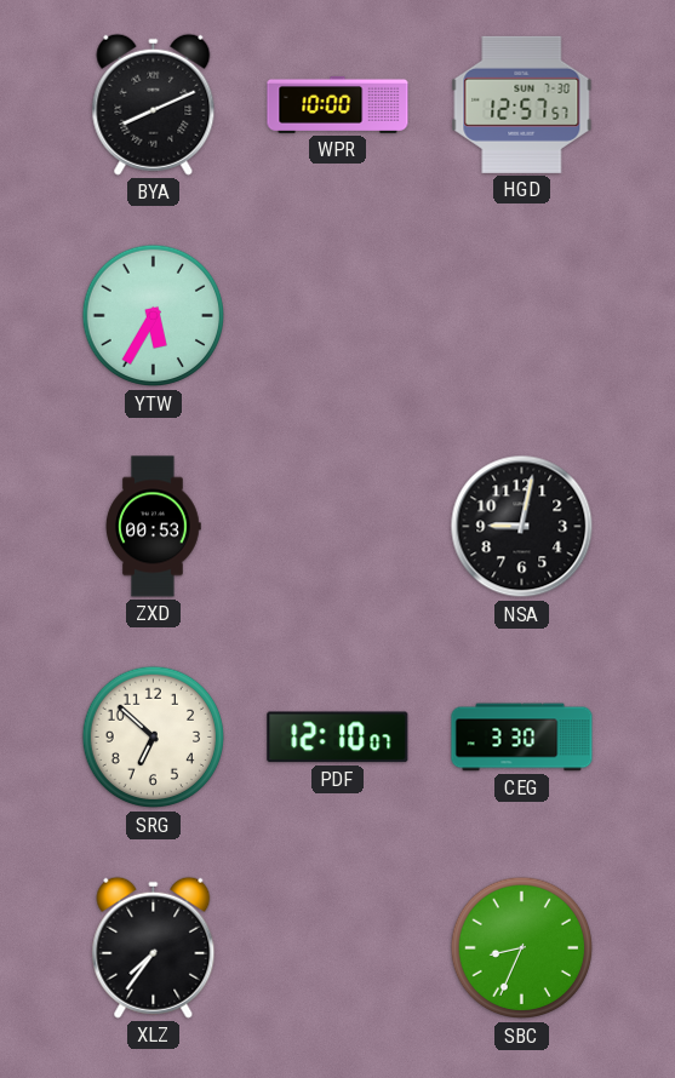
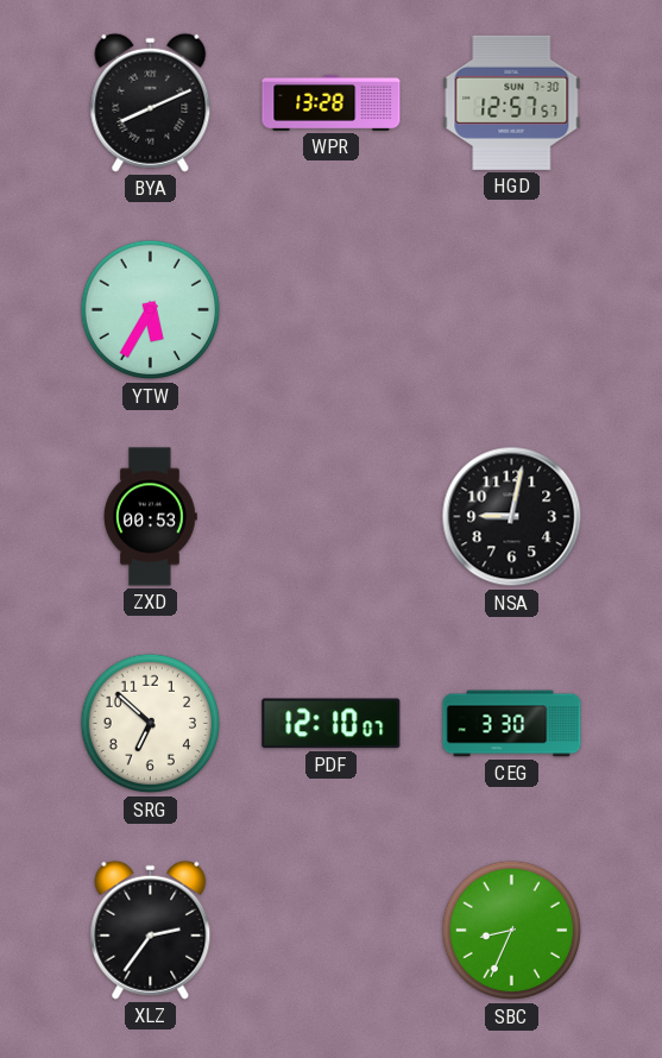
WPR: 10:00 -> 13:28 (332, 102)
XLZ: 7:36 -> 2:36 (151, 930)
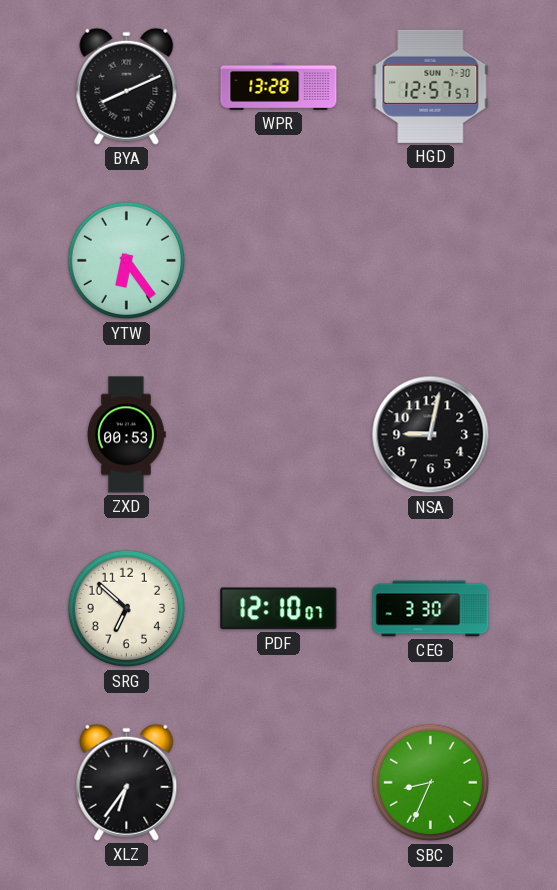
YTW: 5:35 -> 6:24 (127, 261)
XLZ: 2:36 -> 6:36 (127, 782)
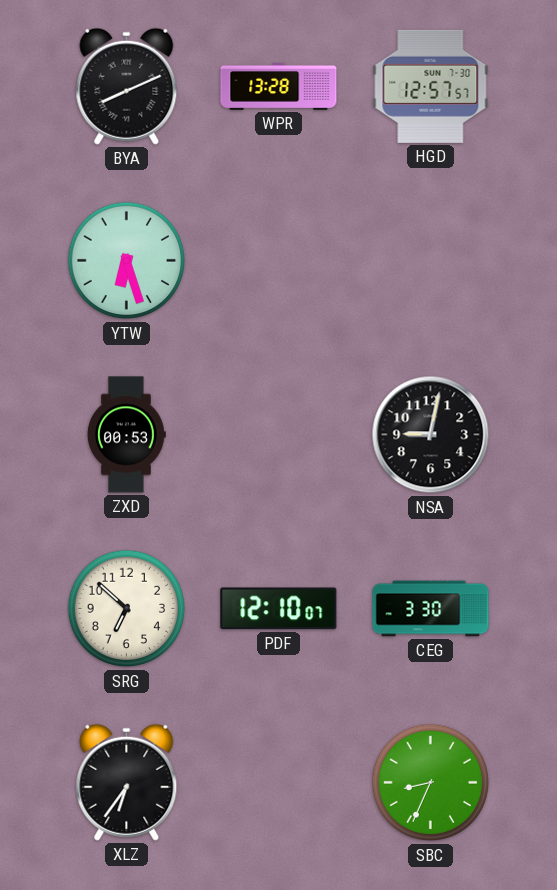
YTW: 6:24 -> 6:27 (127, 261)
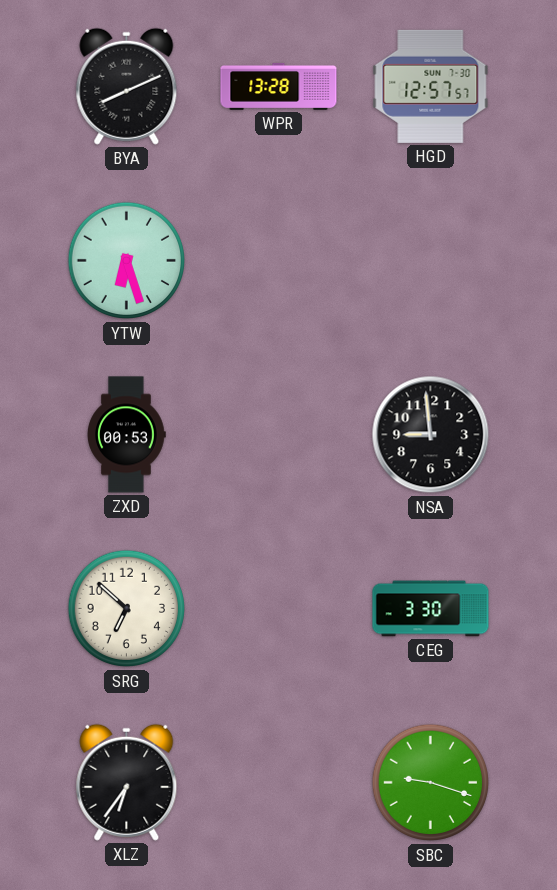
NSA: 9:02 -> 8:59 (431, 435)
PDF: 12:10 -> none (279, 609)
SBC: 8:34 -> 9:18 (431, 783)
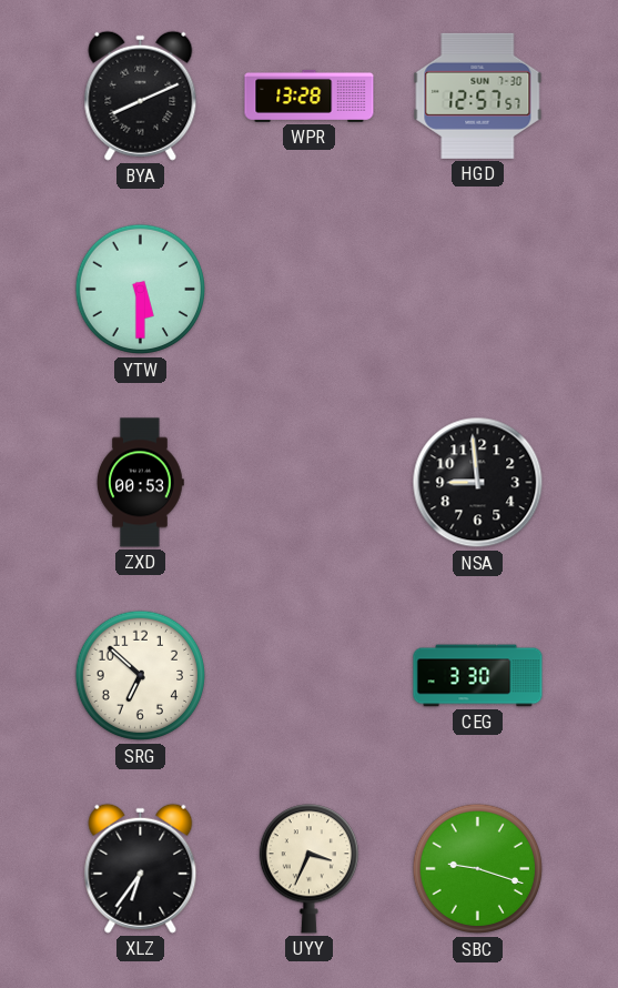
YTW: 6:27 -> 5:30 (141, 290)
UYY: none -> 3:34 (308, 869)
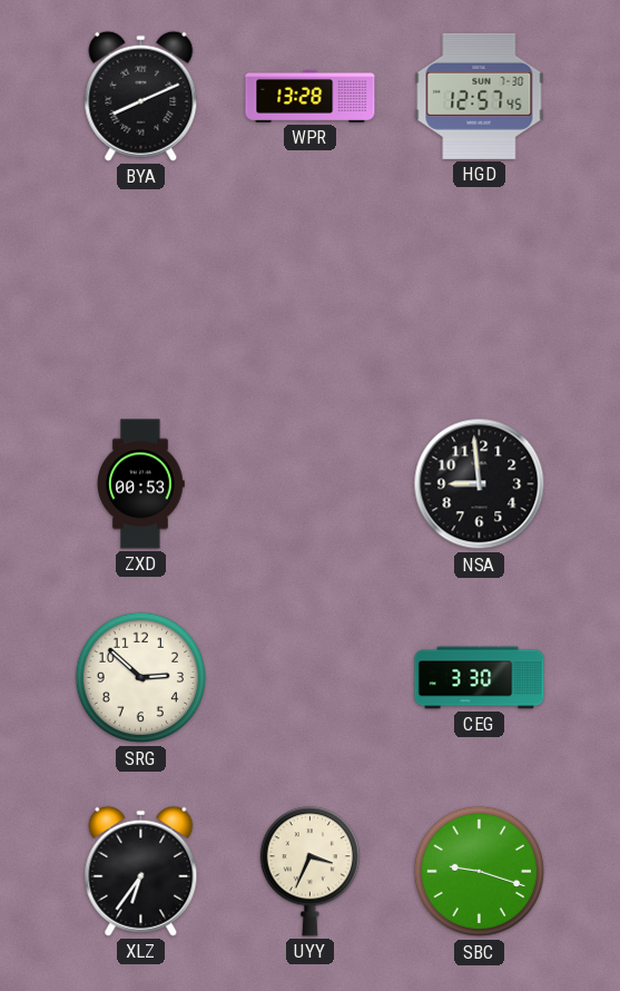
HGD: 12:57:57 -> 12:57:45 (480, 96)
YTW: 5:30 -> none (141, 290)
SRG: 6:52 -> 2:52 (141, 678)
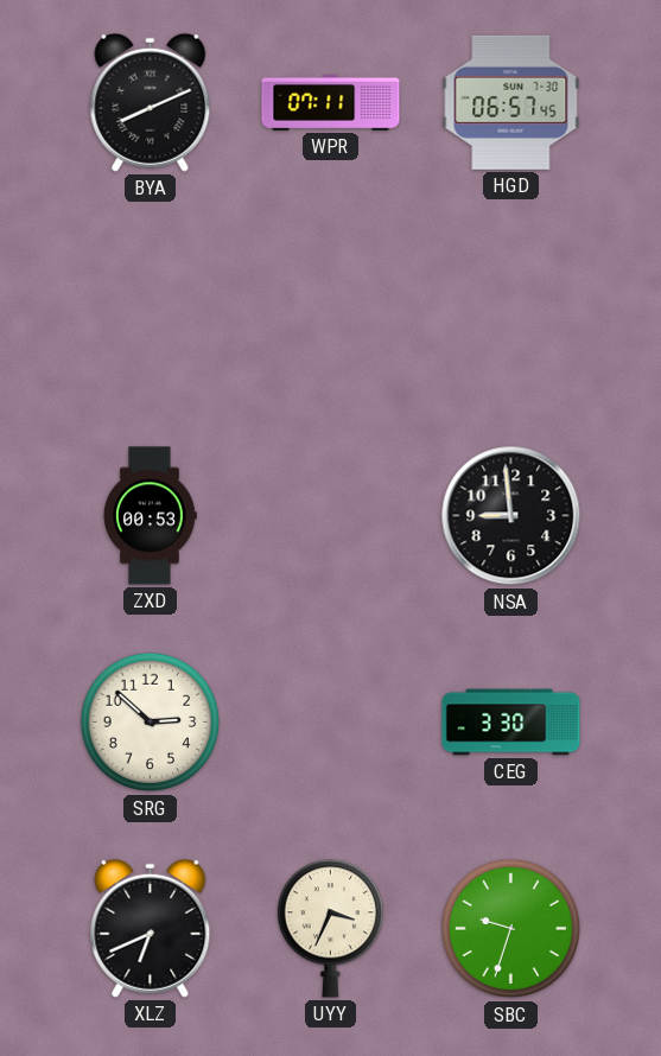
WPR: 13:28 -> 07:11 (331, 102)
HGD: 12:57 -> 06:57 (511, 102)
XLZ: 6:36 -> 6:41 (151, 928)
SBC: 9:18 -> 9:33 (511, 929)
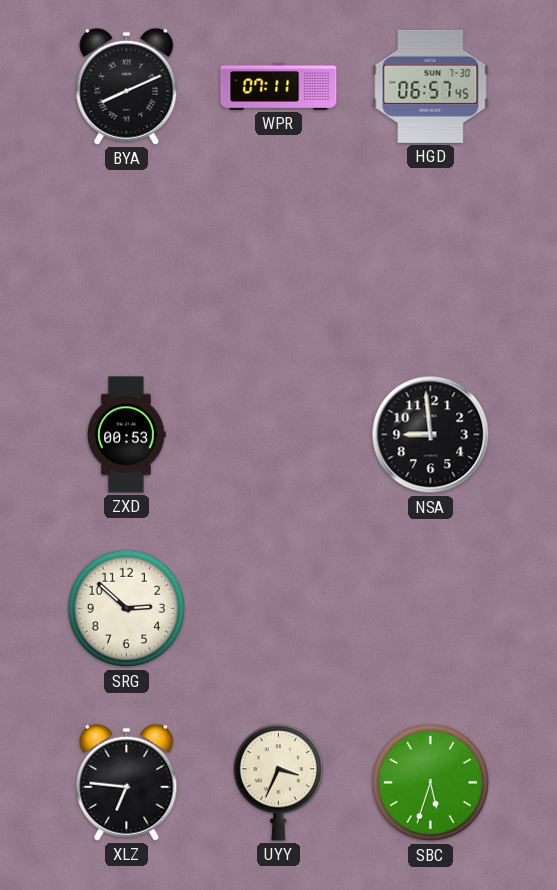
CEG: 3:30 -> none (511, 723)
XLZ: 6:41 -> 6:46 (127, 782)
SBC: 9:33 -> 5:33 (431, 783)
